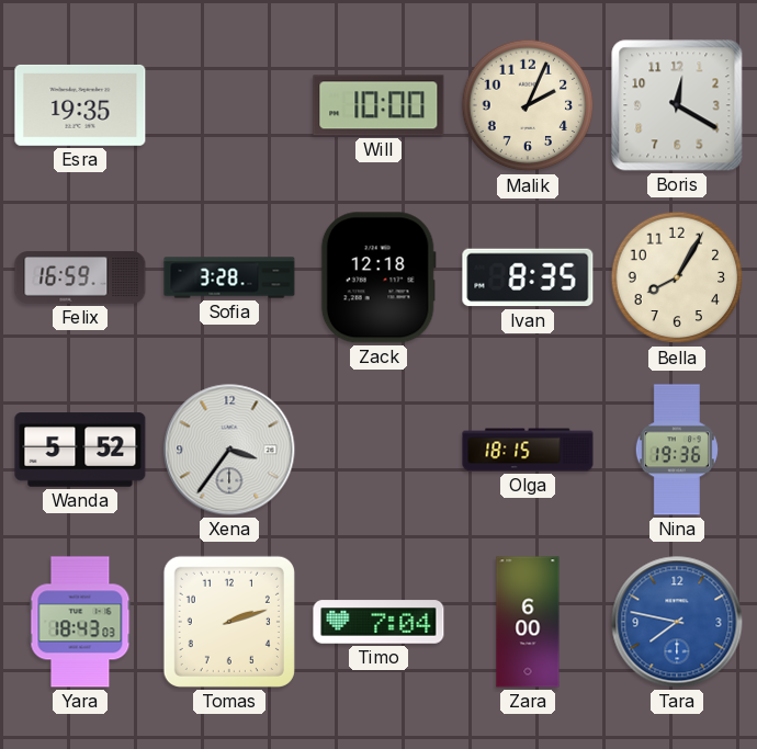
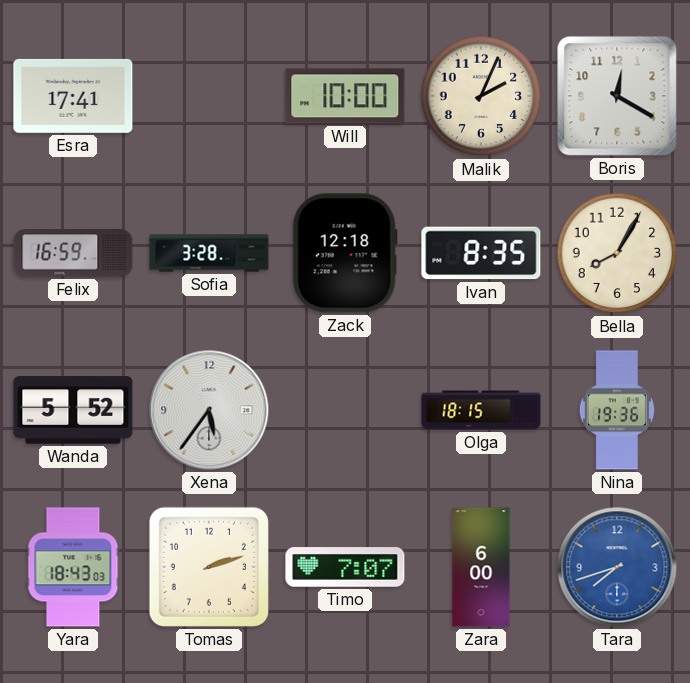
Esra: 19:35 -> 17:41 (73, 96)
Xena: 3:36 -> 5:36 (209, 410)
Timo: 7:04 -> 7:07 (345, 567)
Tara: 7:47 -> 7:42 (617, 567)
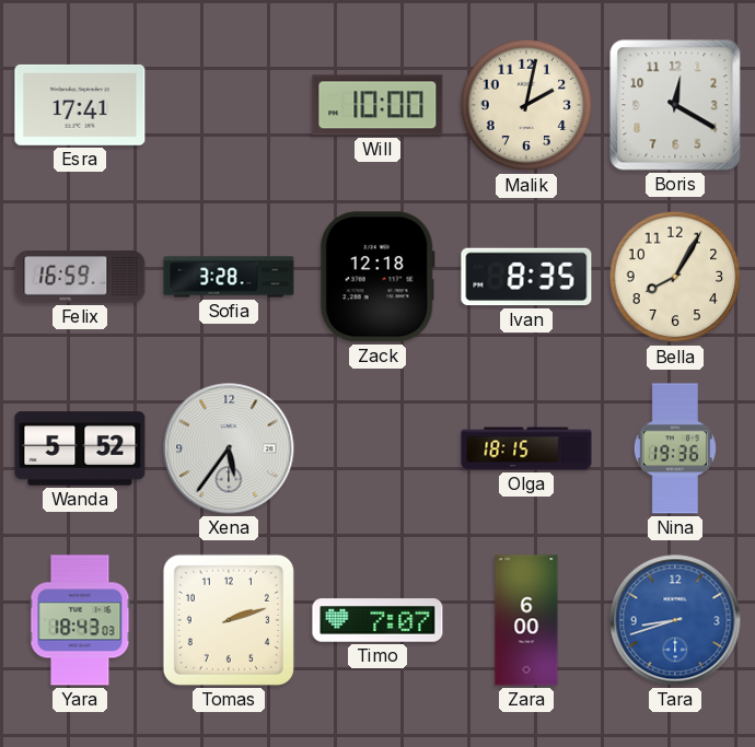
Malik: 2:04 -> 2:02 (526, 105)
Tara: 7:42 -> 8:42 (675, 620)
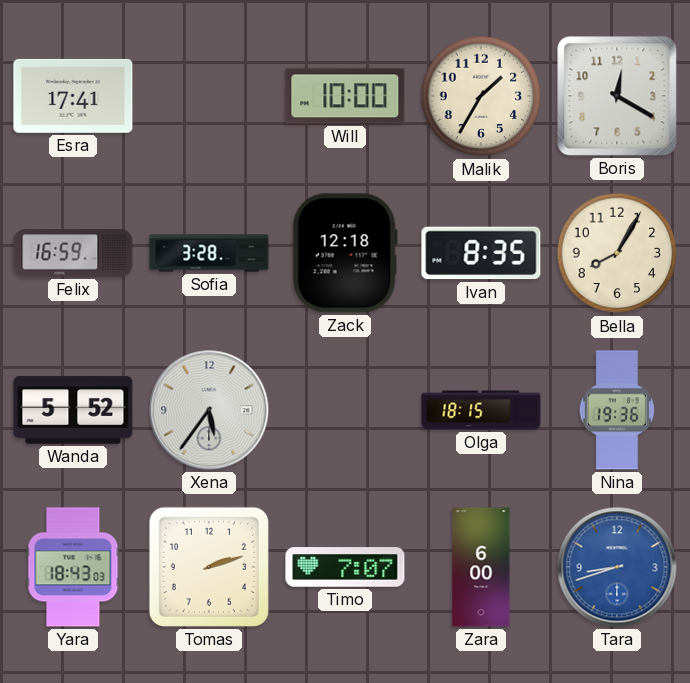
Malik: 2:02 -> 1:35 (481, 96)
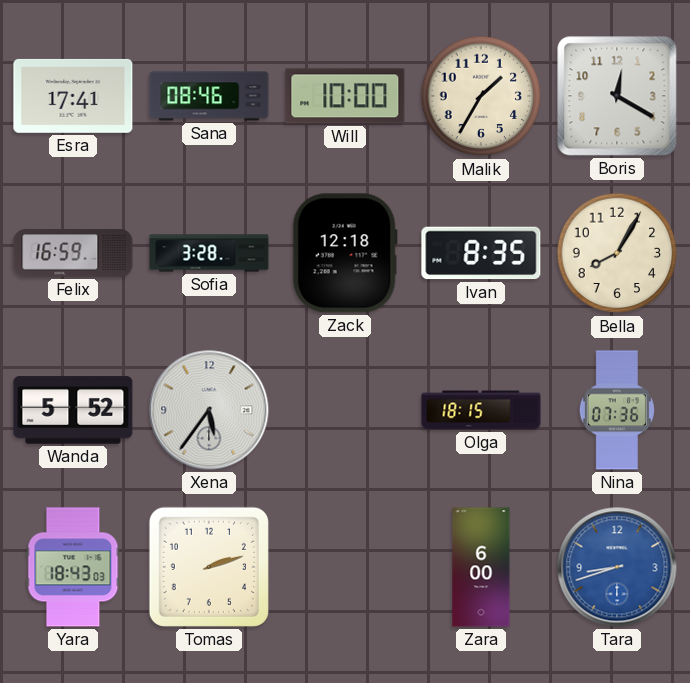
Sana: none -> 08:46 (209, 96)
Nina: 19:36 -> 07:36 (617, 410)
Timo: 7:07 -> none (345, 567)
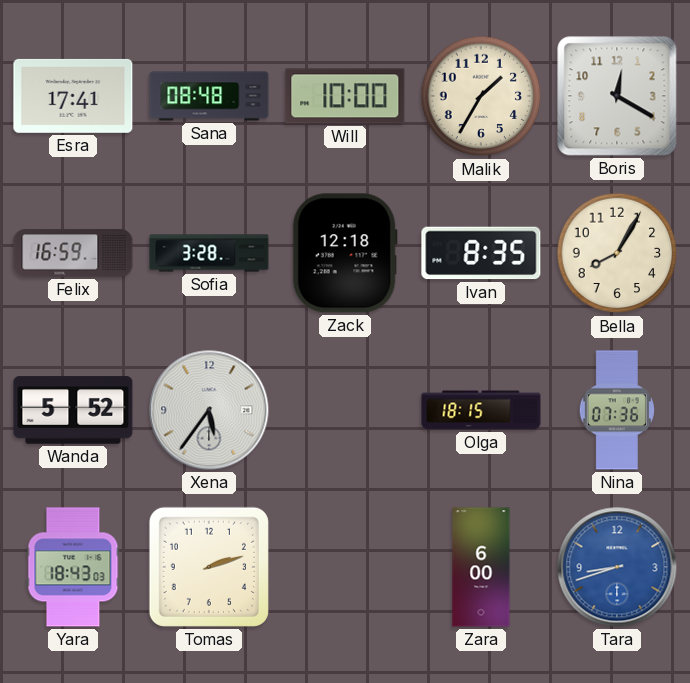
Sana: 08:46 -> 08:48 (209, 96)
